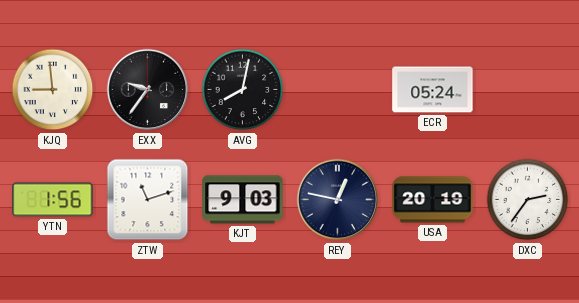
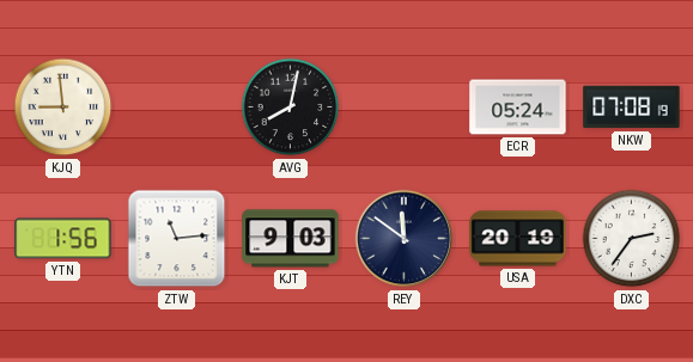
EXX: 9:36 -> none (148, 90)
NKW: none -> 07:08 (632, 108)
ZTW: 11:12 -> 11:14 (177, 239)
REY: 12:47 -> 11:51 (405, 239)
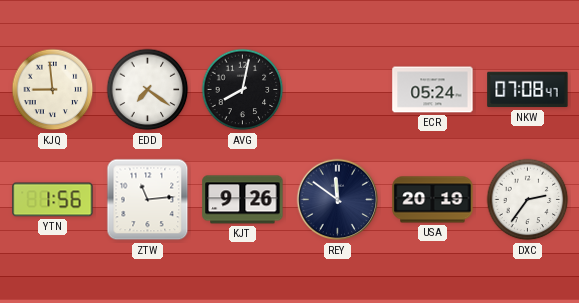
EDD: none -> 7:21 (148, 90)
NKW: 07:08:19 -> 07:08:47 (528, 90)
KJT: 9:03 -> 9:26 (243, 200)
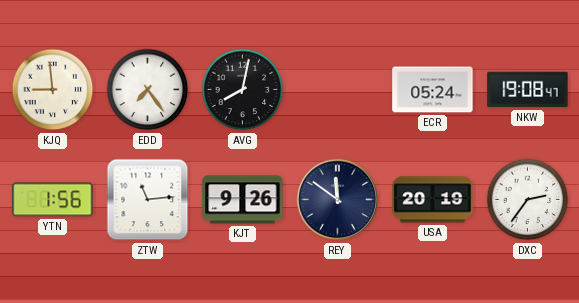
EDD: 7:21 -> 7:24 (148, 90)
NKW: 07:08 -> 19:08 (528, 90)
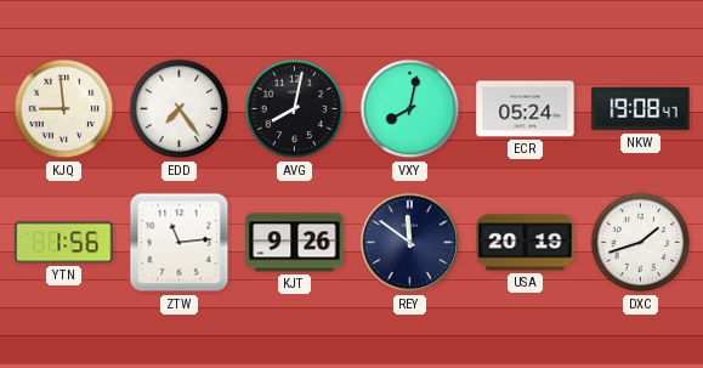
VXY: none -> 8:02 (410, 109)
DXC: 2:36 -> 1:42 (641, 243)
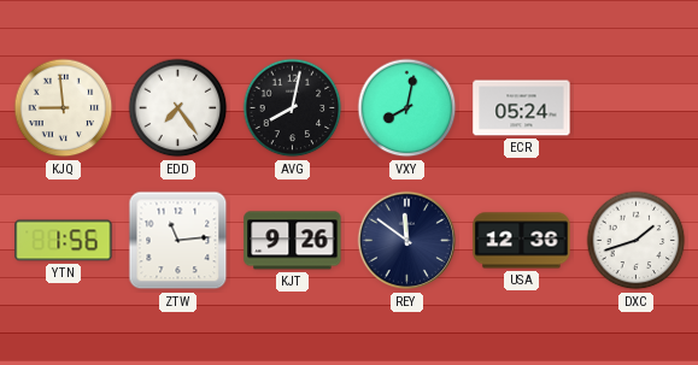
NKW: 19:08 -> none (641, 109)
USA: 20:19 -> 12:36 (522, 241)
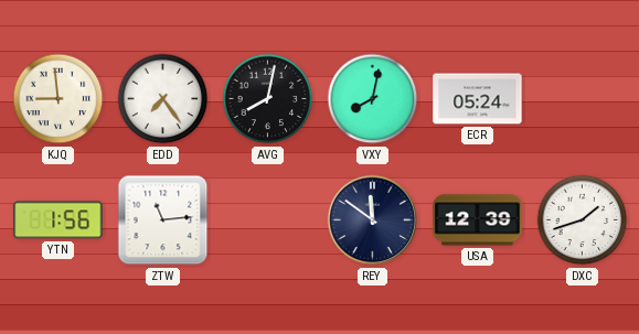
KJT: 9:26 -> none (293, 241)
USA: 12:36 -> 12:39 (478, 220)
